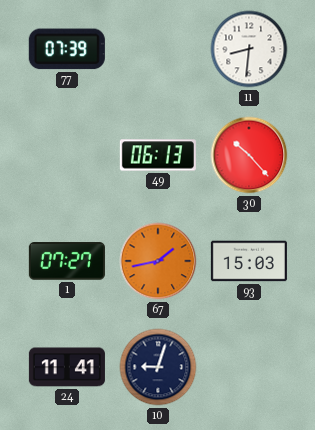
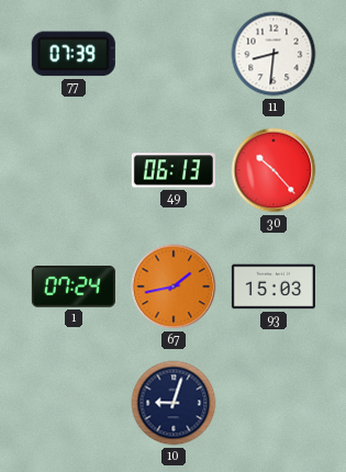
1: 07:27 -> 07:24 (74, 286)
24: 11:41 -> none (67, 367)
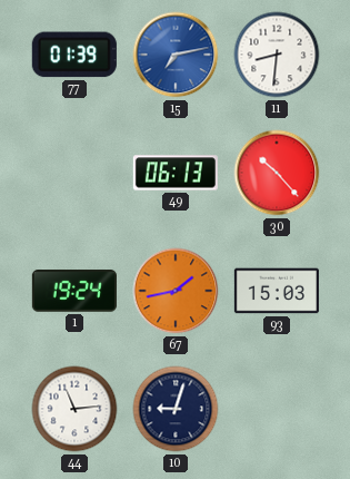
77: 07:39 -> 01:39 (74, 55)
15: none -> 7:13 (176, 55)
1: 07:24 -> 19:24 (74, 291)
44: none -> 11:14 (74, 409)
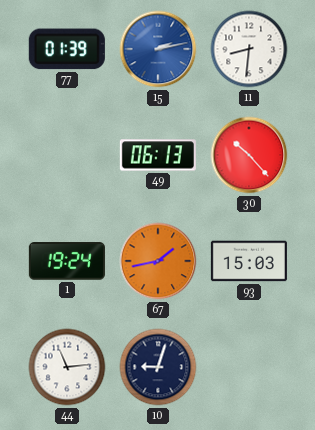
15: 7:13 -> 2:13 (158, 49)
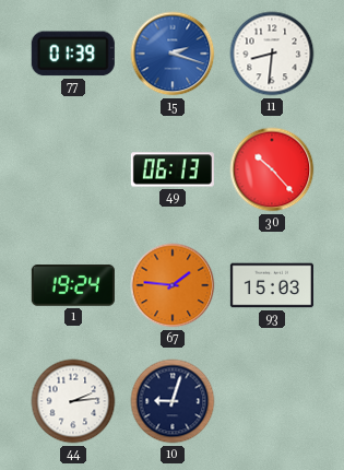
15: 2:13 -> 2:18 (173, 54)
67: 1:43 -> 1:46 (173, 285)
44: 11:14 -> 2:14 (73, 401)
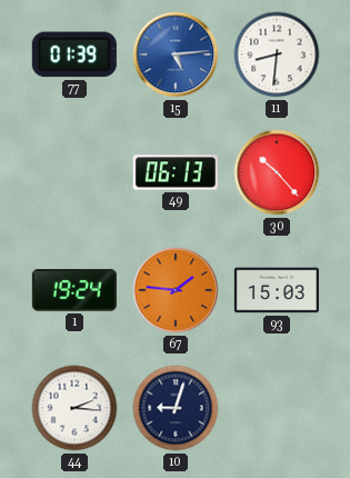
15: 2:18 -> 5:14 (176, 54)
44: 2:14 -> 2:16 (74, 408)
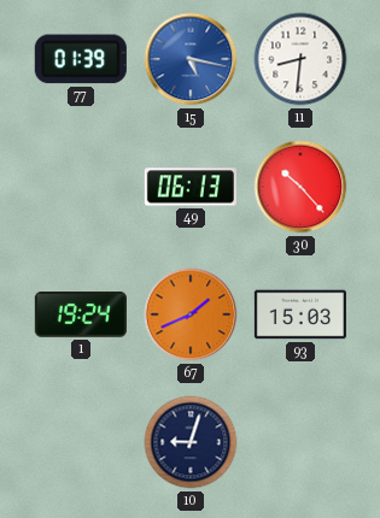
15: 5:14 -> 5:17 (191, 59)
67: 1:46 -> 1:41 (191, 314)
44: 2:16 -> none (74, 408)
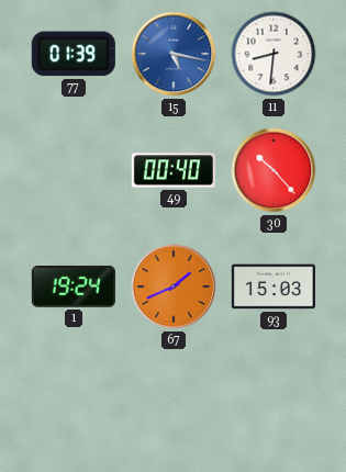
49: 06:13 -> 00:40 (174, 170)
10: 9:03 -> none (191, 442)
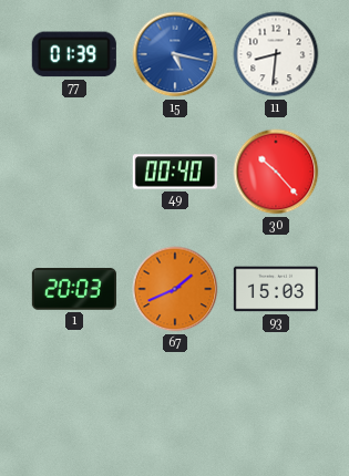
1: 19:24 -> 20:03 (74, 289)
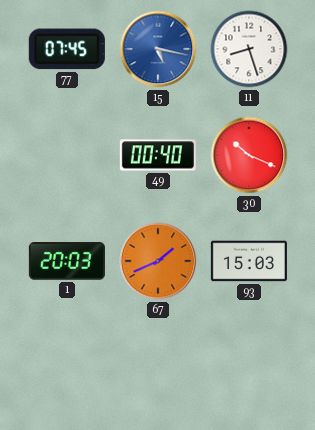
77: 01:39 -> 07:45 (67, 49)
11: 8:31 -> 8:27 (249, 49)
30: 10:23 -> 10:19 (249, 155)
